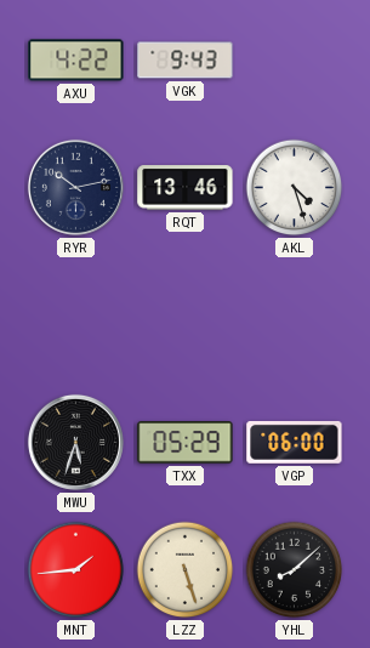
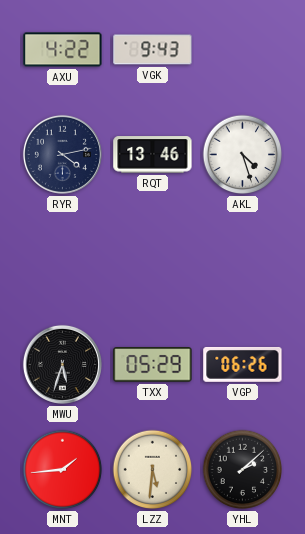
RYR: 10:13 -> 4:13 (62, 154)
VGP: 06:00 -> 06:26 (243, 364)
LZZ: 5:27 -> 5:31 (153, 470)
YHL: 8:08 -> 2:08 (243, 470)
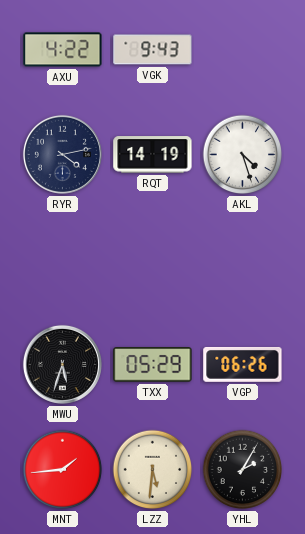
RQT: 13:46 -> 14:19 (153, 155)
YHL: 2:08 -> 2:05 (243, 470)
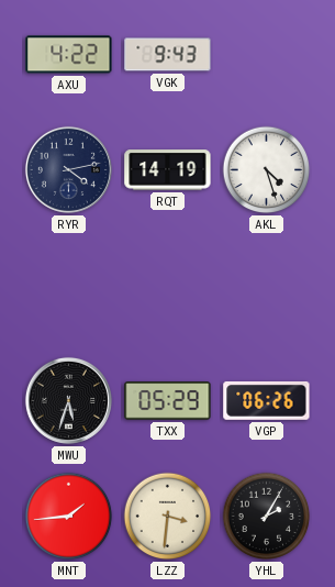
LZZ: 5:31 -> 3:31 (168, 517)
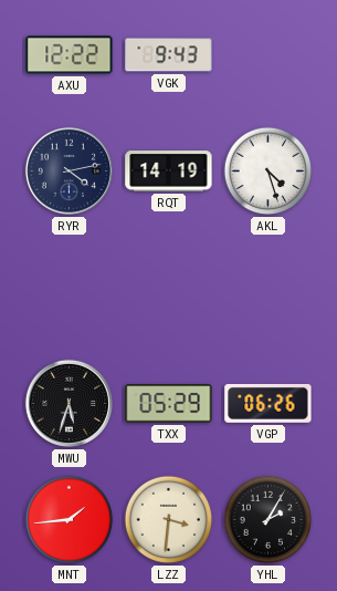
AXU: 4:22 -> 12:22 (70, 55)
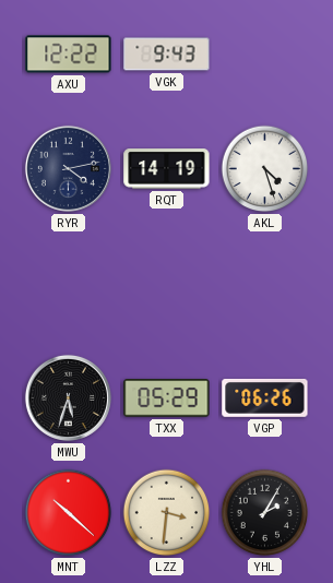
MNT: 1:44 -> 10:22 (69, 513)
